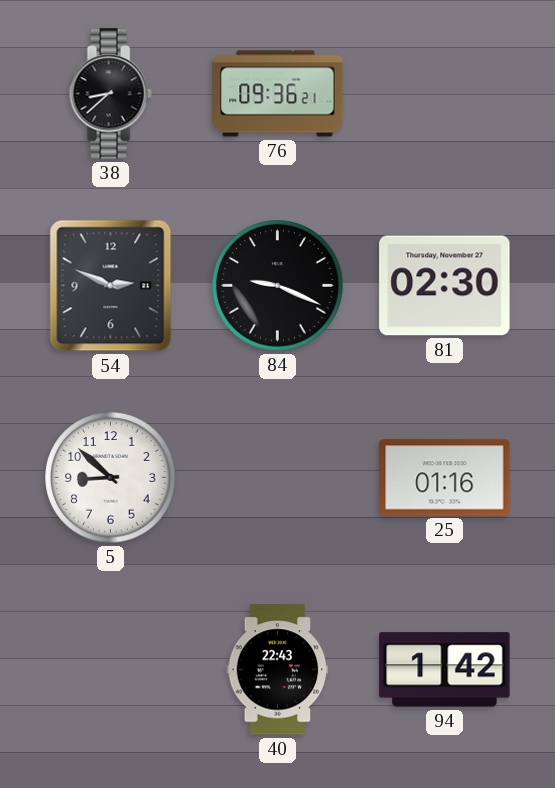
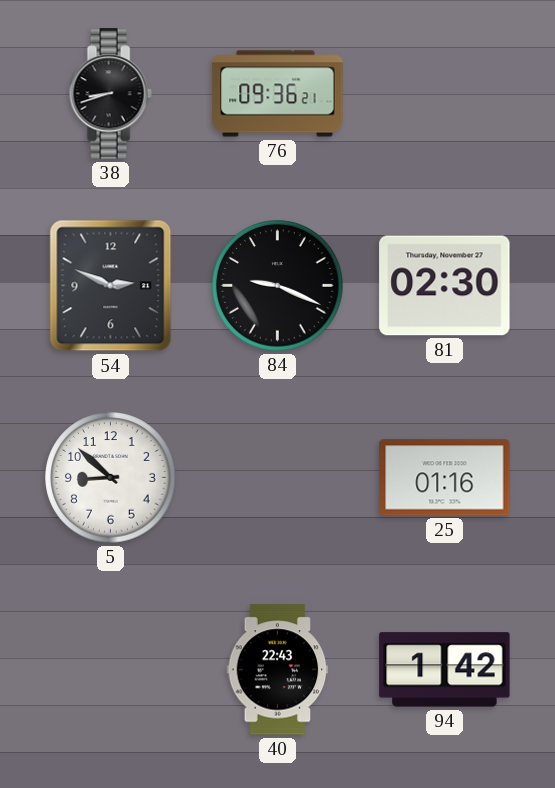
38: 8:38 -> 8:42 (110, 94)
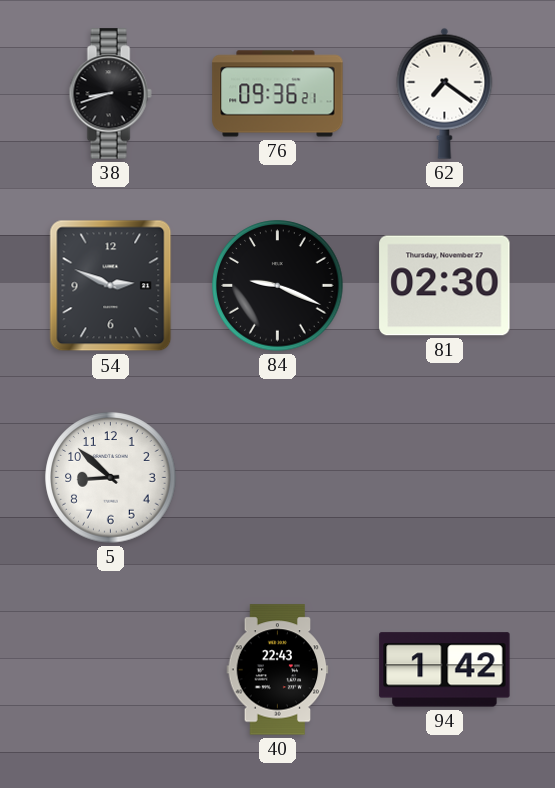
62: none -> 7:21 (445, 93)
25: 01:16 -> none (445, 478)
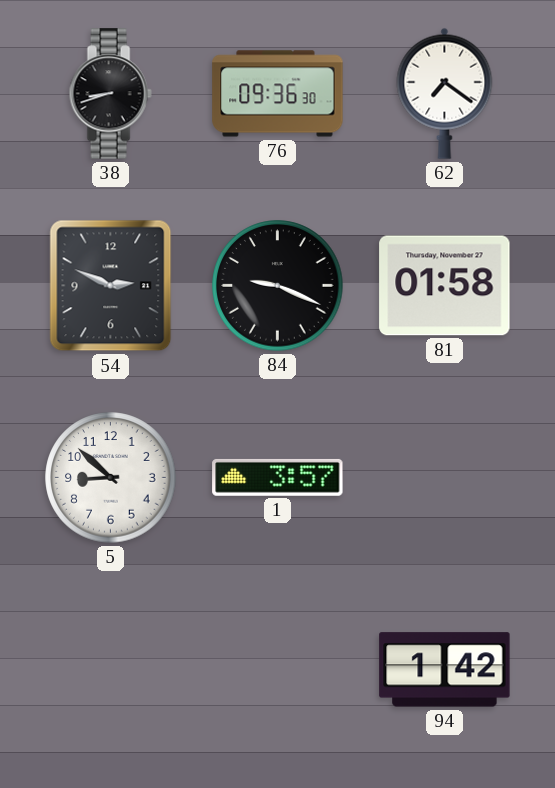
76: 09:36:21 -> 09:36:30 (278, 94)
81: 02:30 -> 01:58 (445, 286)
1: none -> 3:57 (278, 477)
40: 22:43 -> none (278, 670)
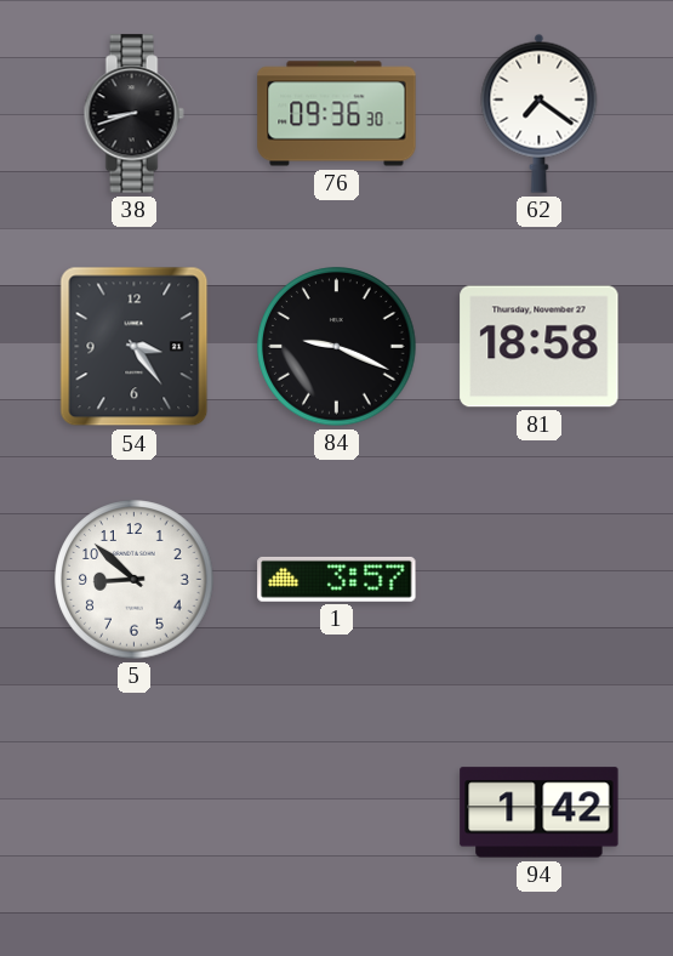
54: 2:49 -> 3:24 (135, 347)
81: 01:58 -> 18:58 (540, 347)
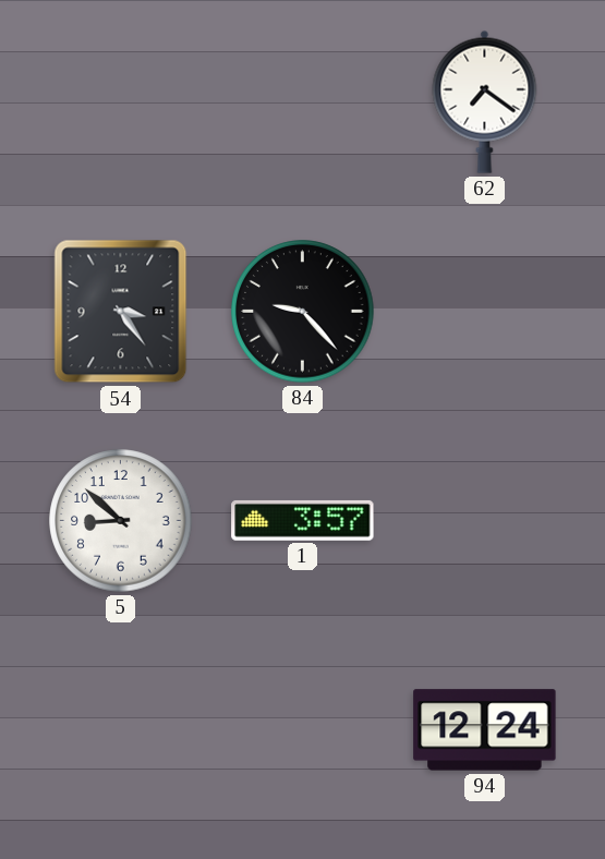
38: 8:42 -> none (133, 114)
76: 09:36 -> none (337, 114)
84: 9:19 -> 9:23 (303, 312)
81: 18:58 -> none (540, 347)
94: 1:42 -> 12:24 (485, 730)
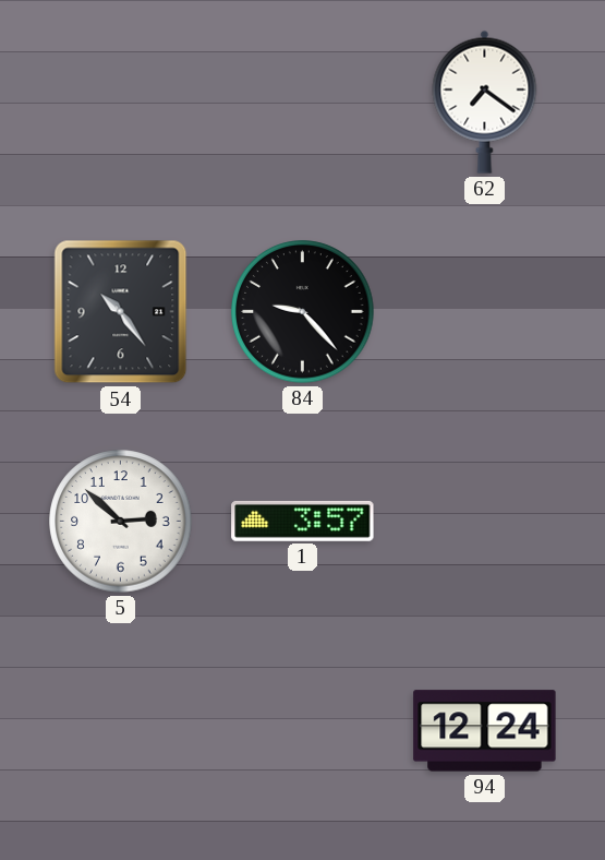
54: 3:24 -> 10:24 (121, 312)
5: 8:52 -> 2:52 (121, 522)
